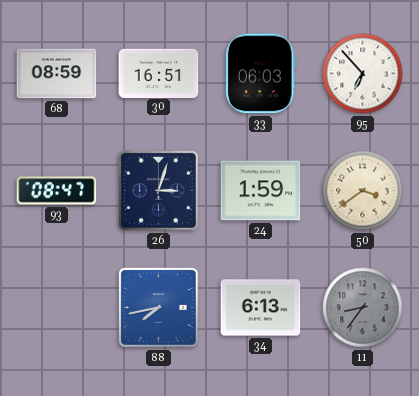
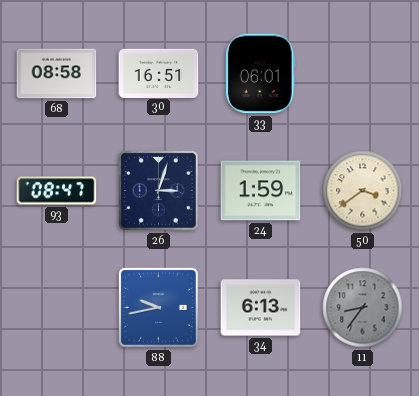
68: 08:59 -> 08:58 (57, 74)
33: 06:03 -> 06:01 (260, 74)
95: 6:53 -> none (363, 74)
88: 7:43 -> 9:43 (158, 307)
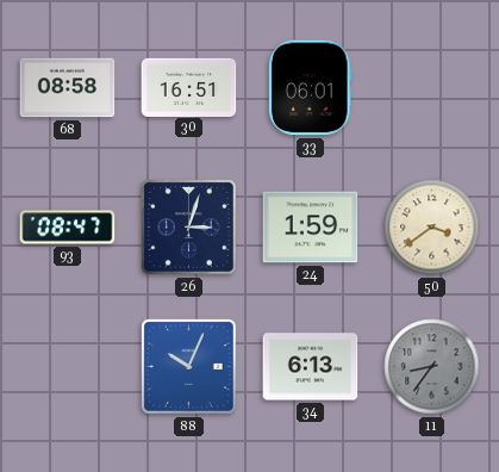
88: 9:43 -> 10:04 (188, 366)
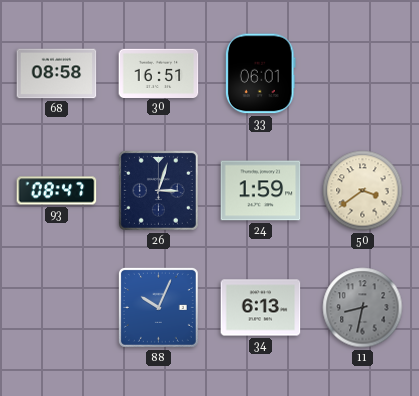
11: 8:36 -> 8:32 (363, 308)
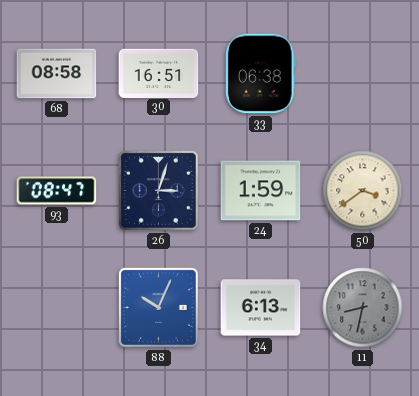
33: 06:01 -> 06:38 (260, 74)
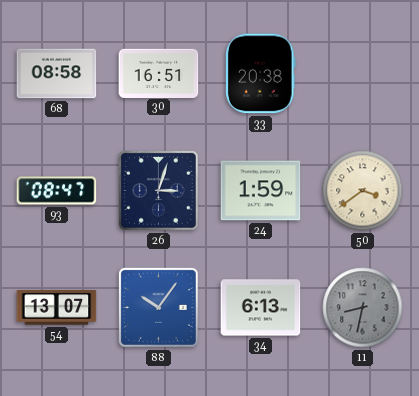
33: 06:38 -> 20:38 (260, 74)
54: none -> 13:07 (57, 308)
88: 10:04 -> 10:06 (158, 307)
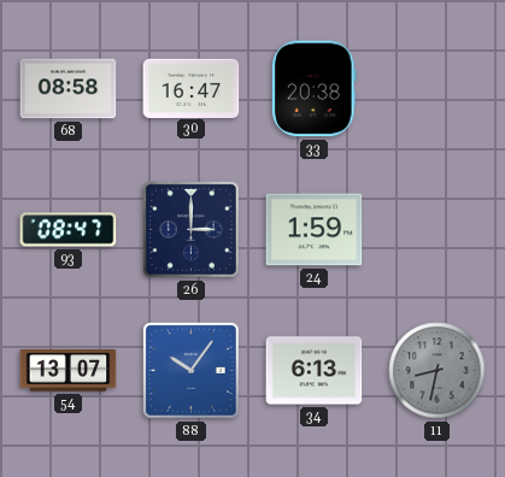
30: 16:51 -> 16:47 (192, 88)
26: 3:03 -> 3:00 (190, 229)
50: 3:39 -> none (363, 191)
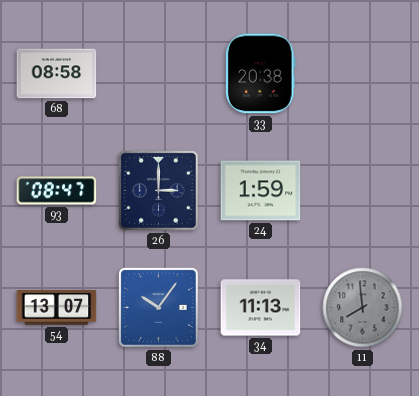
30: 16:47 -> none (192, 88)
34: 6:13 -> 11:13 (261, 308)
11: 8:32 -> 7:59 (363, 308)
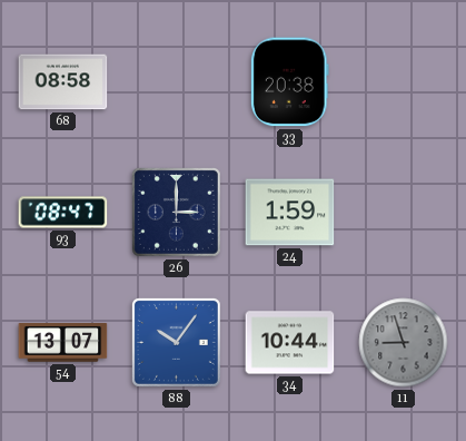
34: 11:13 -> 10:44 (290, 343)
11: 7:59 -> 8:57 (404, 343)
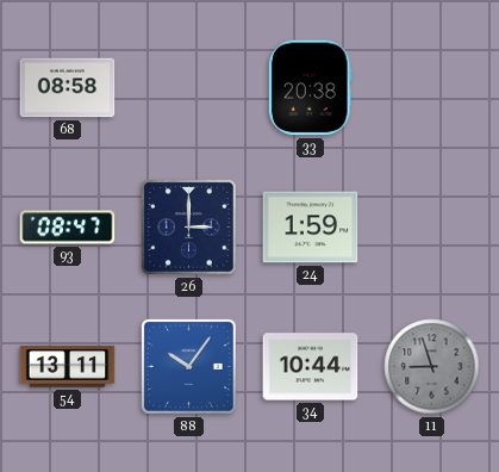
54: 13:07 -> 13:11 (68, 367)
